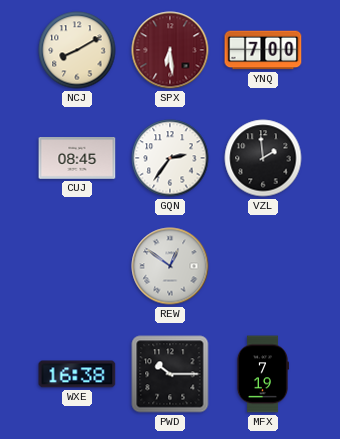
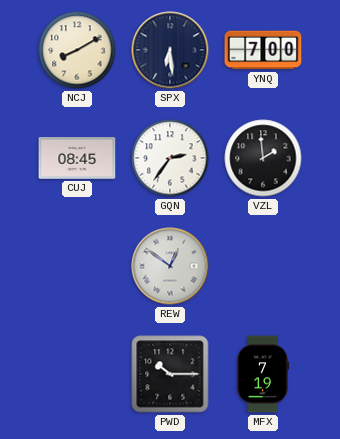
SPX dial: burgundy -> navy (170, 50)
WXE: 16:38 -> none (77, 374)
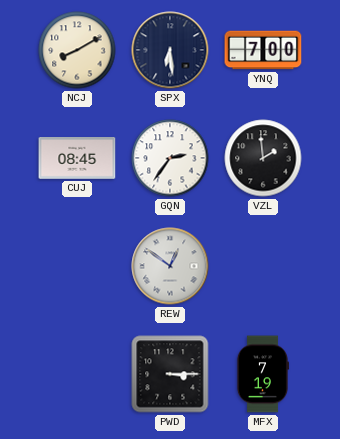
PWD: 10:15 -> 3:15 (170, 374)
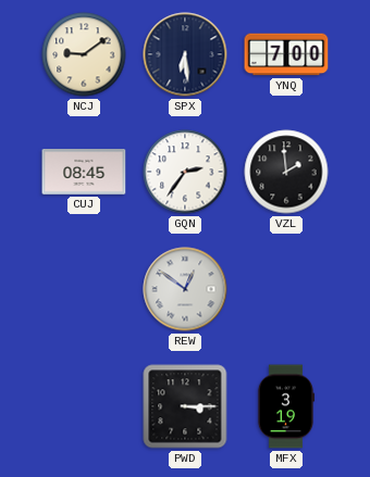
NCJ: 8:10 -> 9:09 (84, 54)
MFX: 7:19 -> 3:19 (286, 406)
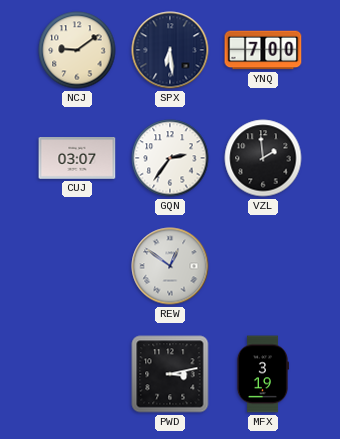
CUJ: 08:45 -> 03:07 (77, 159)
PWD: 3:15 -> 3:13 (170, 374)
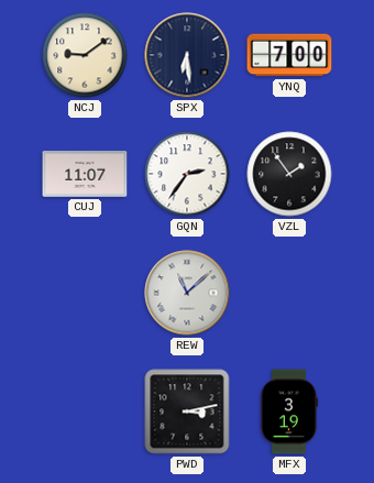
CUJ: 03:07 -> 11:07 (85, 175)
VZL: 1:59 -> 1:54 (289, 174)
REW: 12:51 -> 11:08 (187, 293)
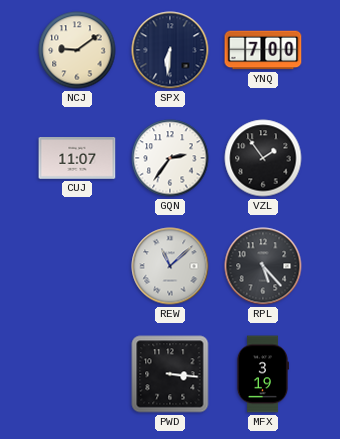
SPX: 6:29 -> 6:31 (170, 50)
RPL: none -> 5:23 (263, 266)
PWD: 3:13 -> 3:16 (170, 374)
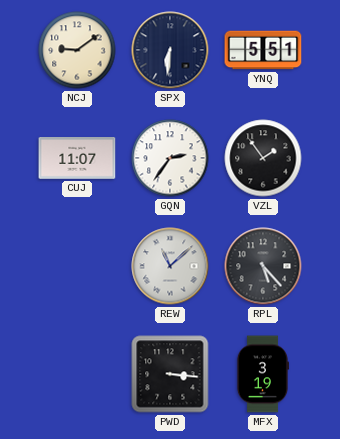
YNQ: 7:00 -> 5:51 (263, 50)
